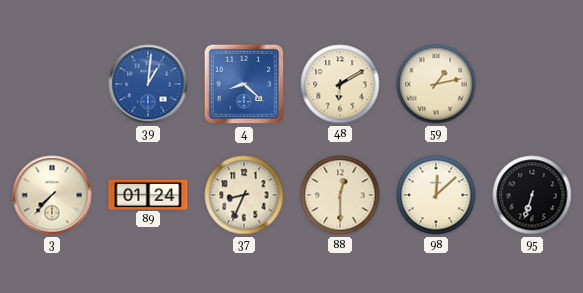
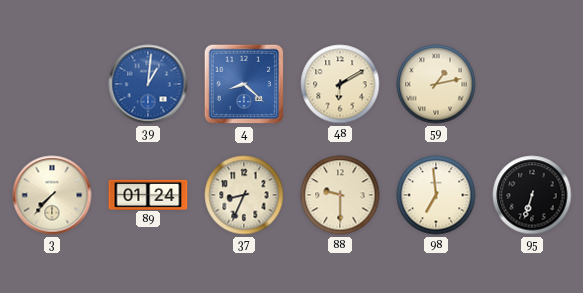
88: 12:30 -> 9:30 (340, 195)
98: 12:08 -> 6:59 (436, 195)
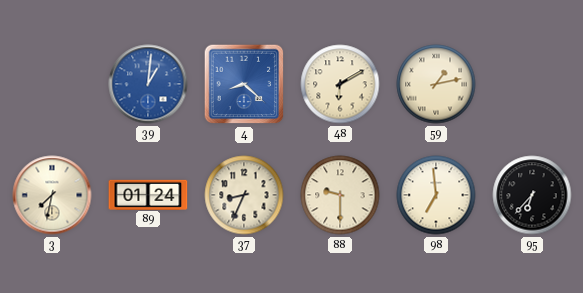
3: 7:37 -> 7:32 (52, 195)
95: 6:33 -> 6:37 (532, 195)
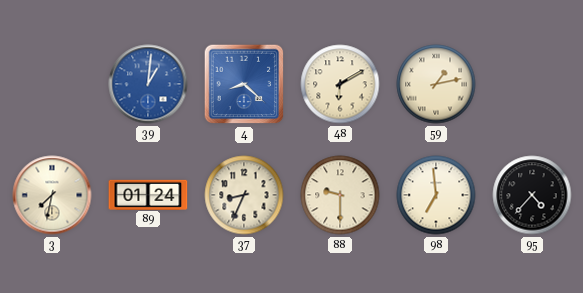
95: 6:37 -> 4:37 (532, 195)
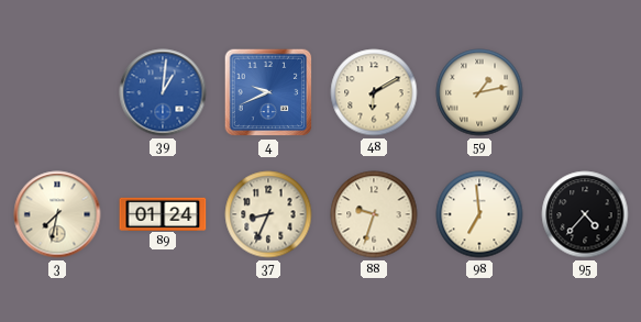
4: 8:22 -> 9:41 (268, 92)
88: 9:30 -> 9:33 (374, 214)
